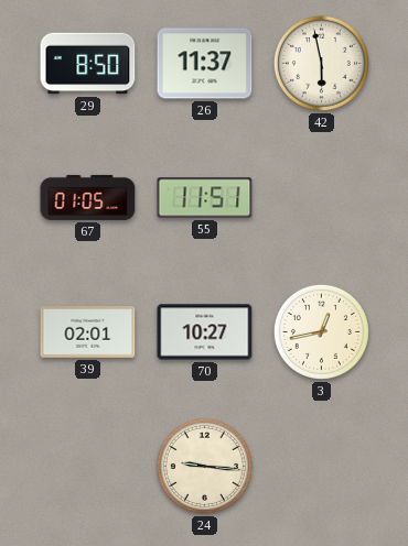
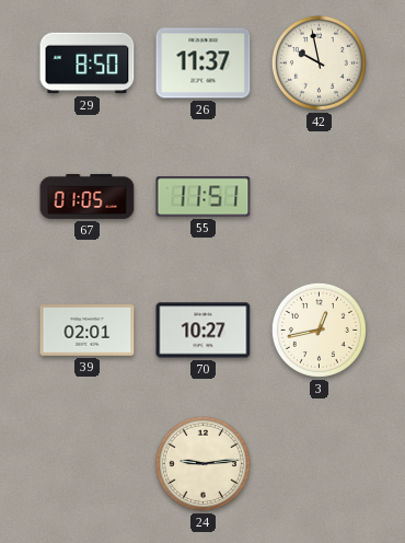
42: 5:58 -> 9:58 (319, 62)
24: 9:16 -> 9:14 (202, 463)
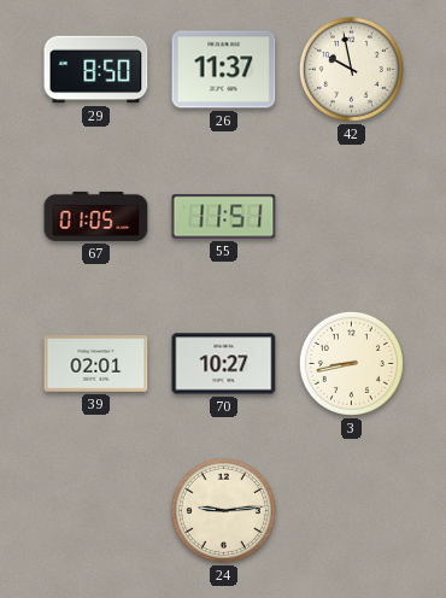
3: 12:43 -> 8:43 (351, 363)
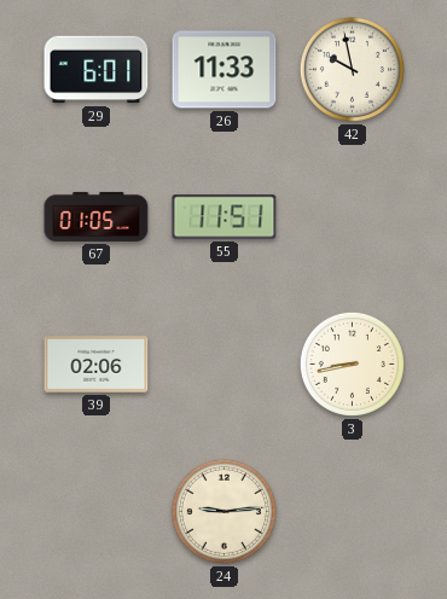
29: 8:50 -> 6:01 (97, 70)
26: 11:37 -> 11:33 (225, 70)
39: 02:01 -> 02:06 (97, 365)
70: 10:27 -> none (224, 364)
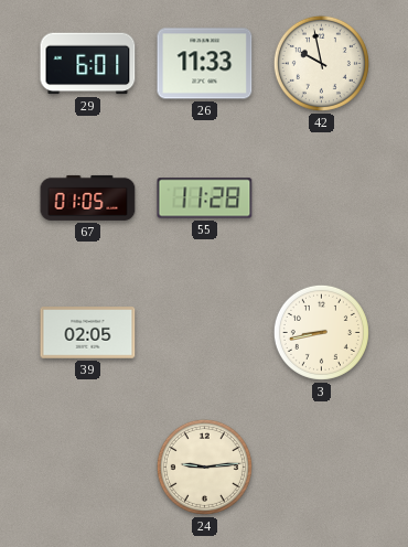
55: 11:51 -> 11:28 (205, 199)
39: 02:06 -> 02:05 (88, 333)
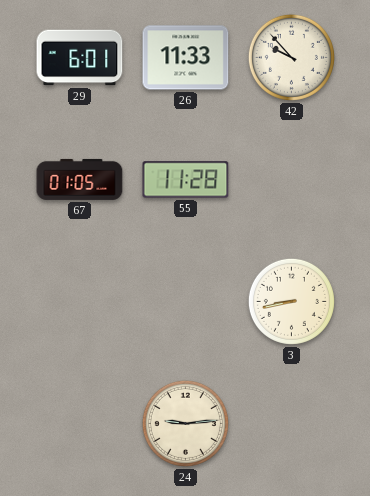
42: 9:58 -> 9:53 (291, 57)
39: 02:05 -> none (88, 333)
